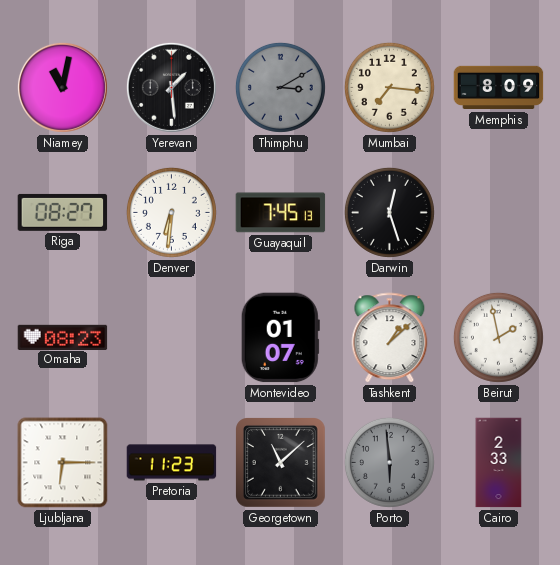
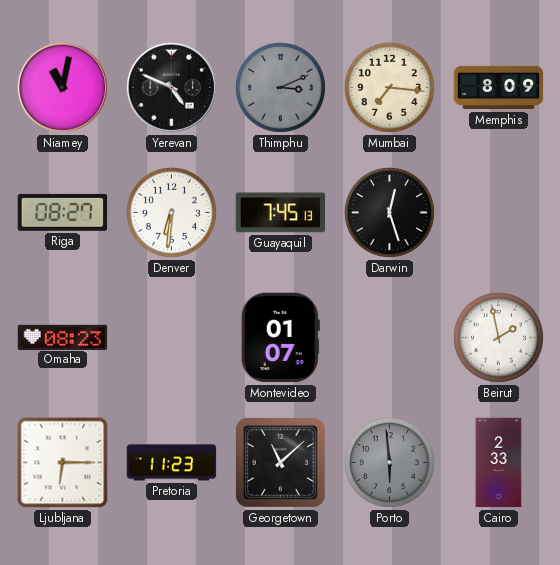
Yerevan: 1:29 -> 4:49 (171, 87)
Thimphu: 3:10 -> 3:11 (280, 87)
Tashkent: 1:08 -> none (390, 338)
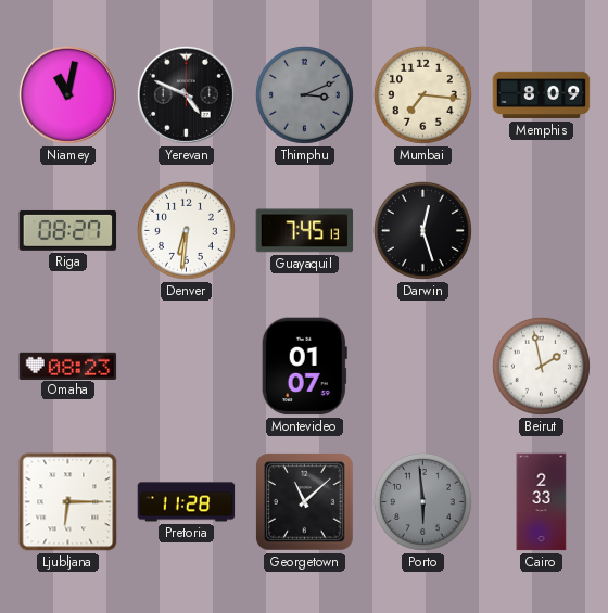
Pretoria: 11:23 -> 11:28 (187, 502)
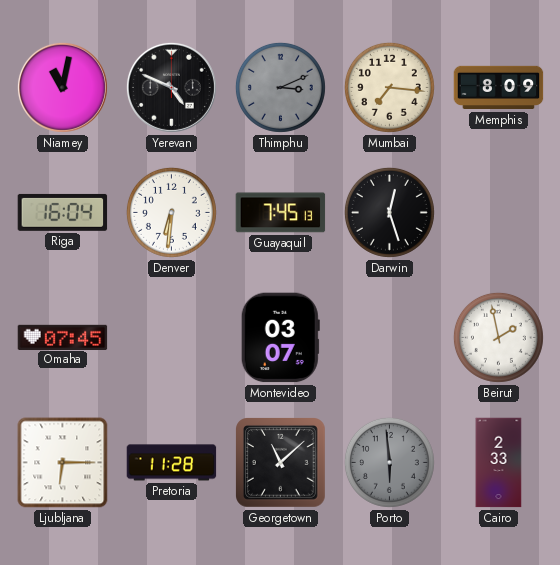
Riga: 08:27 -> 16:04 (63, 212)
Omaha: 08:23 -> 07:45 (63, 337)
Montevideo: 01:07 -> 03:07 (280, 338)
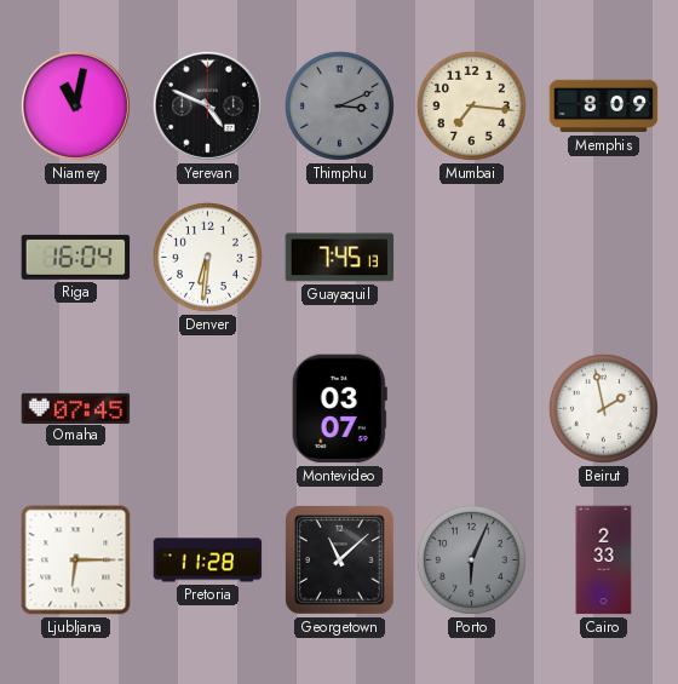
Darwin: 12:27 -> none (389, 212)
Porto: 5:59 -> 6:04 (471, 559)
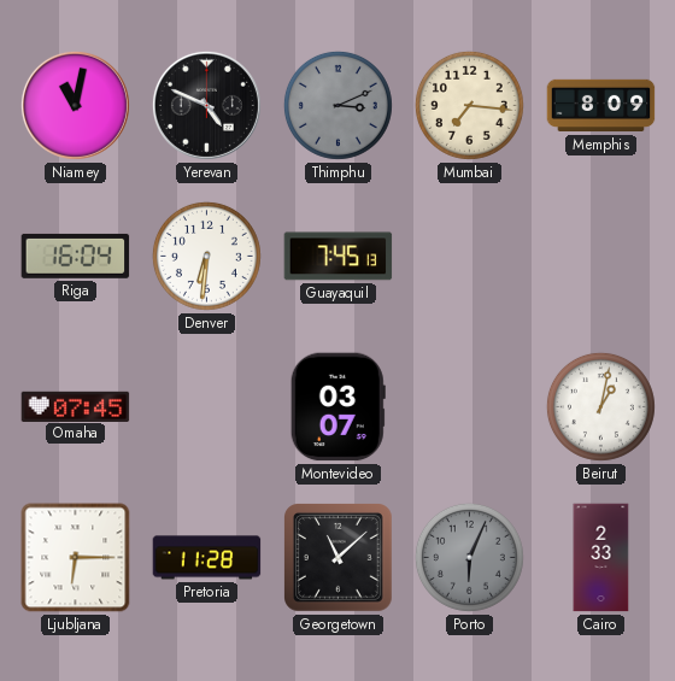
Beirut: 1:58 -> 1:02 (600, 406)
